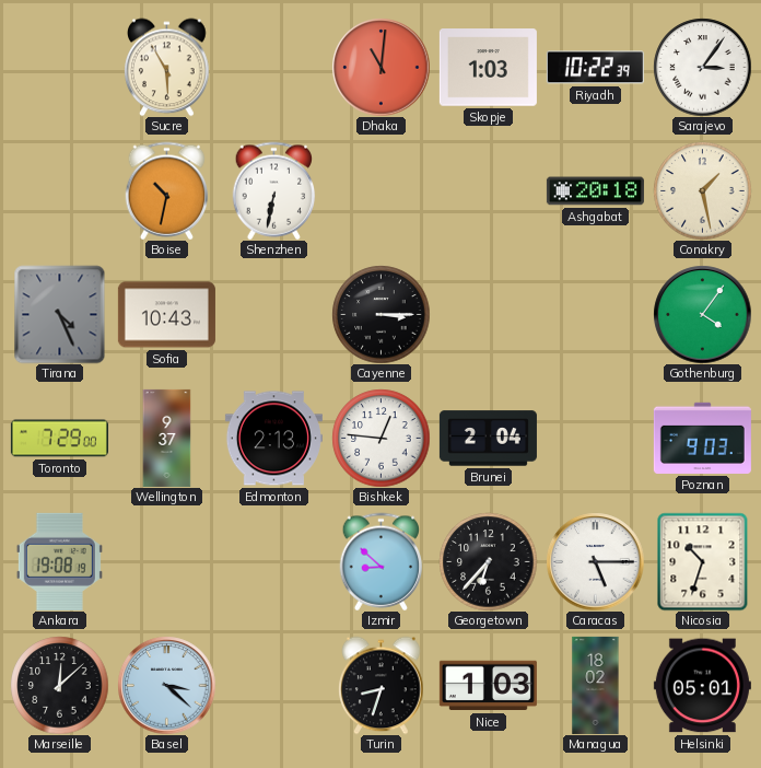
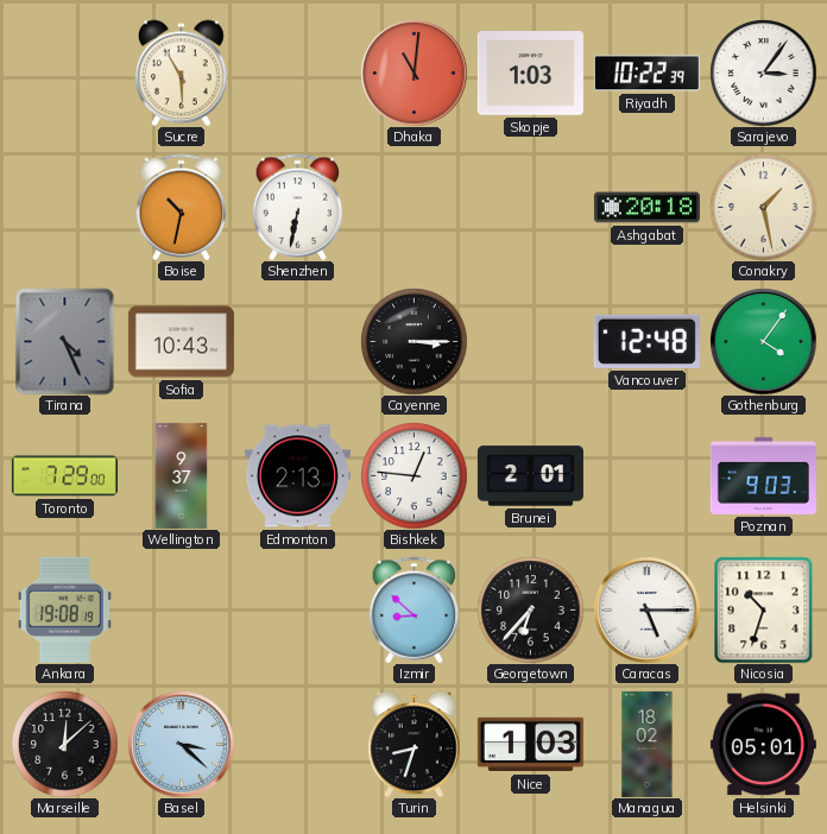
Vancouver: none -> 12:48 (646, 341)
Brunei: 2:04 -> 2:01 (530, 476)
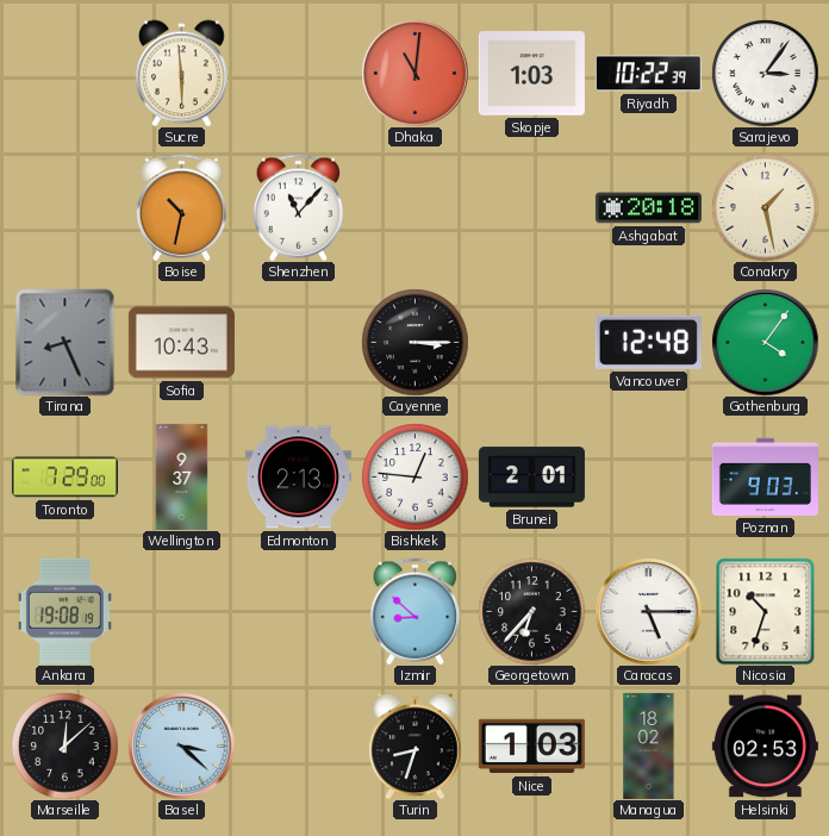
Sucre: 5:55 -> 5:59 (182, 73)
Shenzhen: 6:32 -> 11:07 (299, 207)
Tirana: 4:26 -> 8:26 (66, 342)
Helsinki: 05:01 -> 02:53 (765, 747)
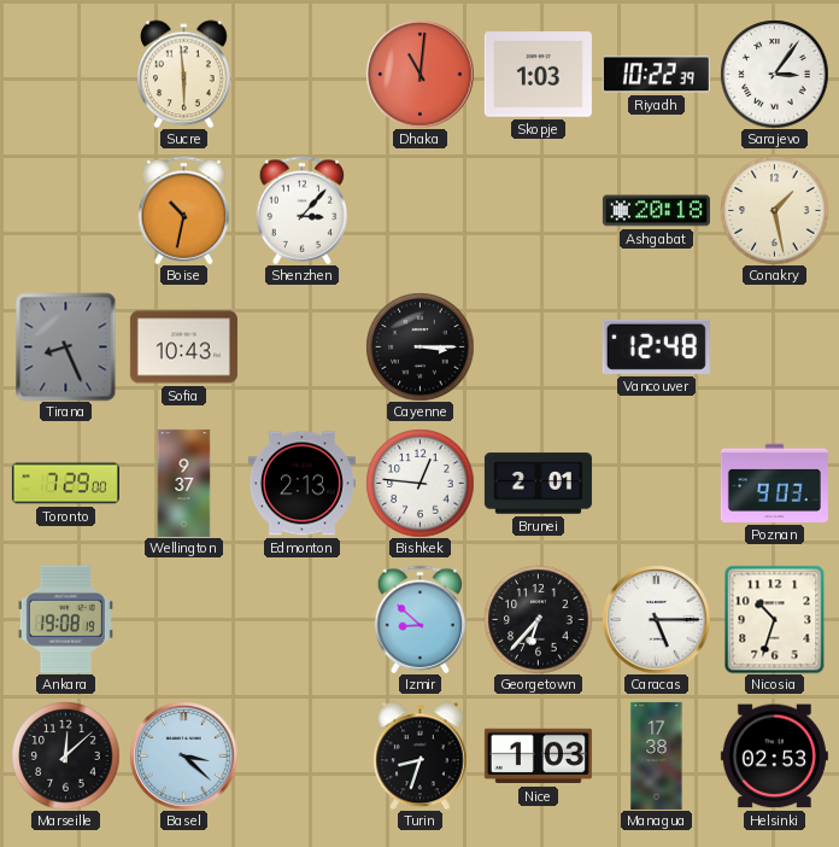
Shenzhen: 11:07 -> 3:07 (303, 210)
Gothenburg: 4:06 -> none (765, 342)
Managua: 18:02 -> 17:38 (657, 755)
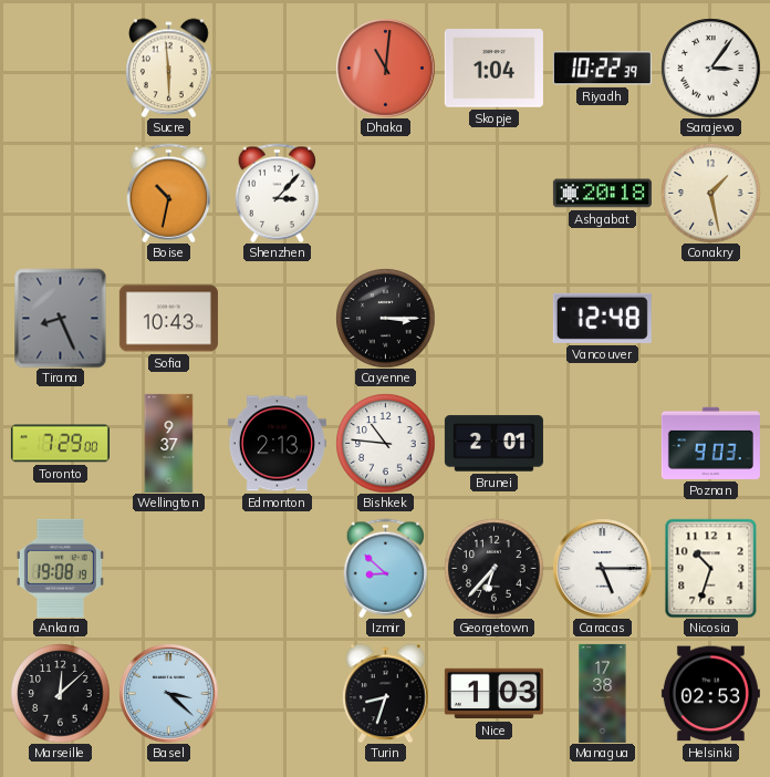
Skopje: 1:03 -> 1:04 (493, 69)
Bishkek: 12:46 -> 10:46 (385, 443)
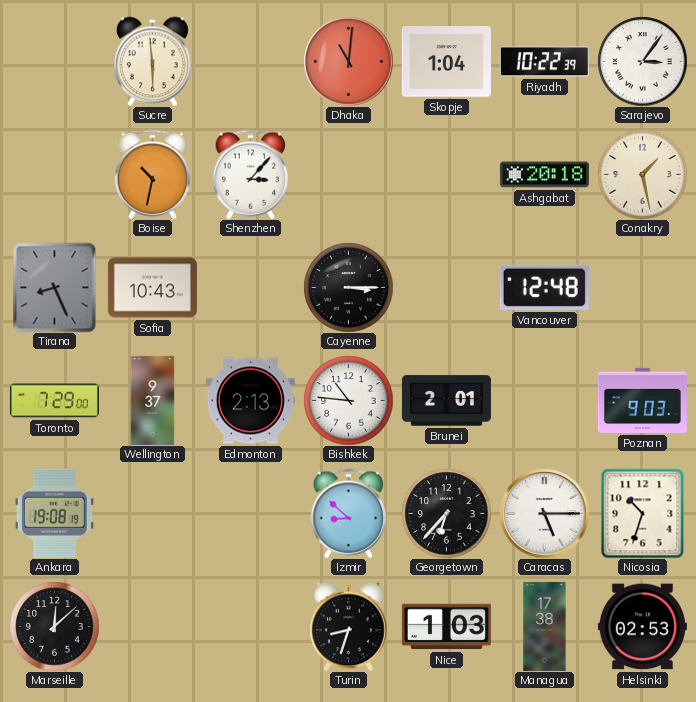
Basel: 3:22 -> none (168, 693)
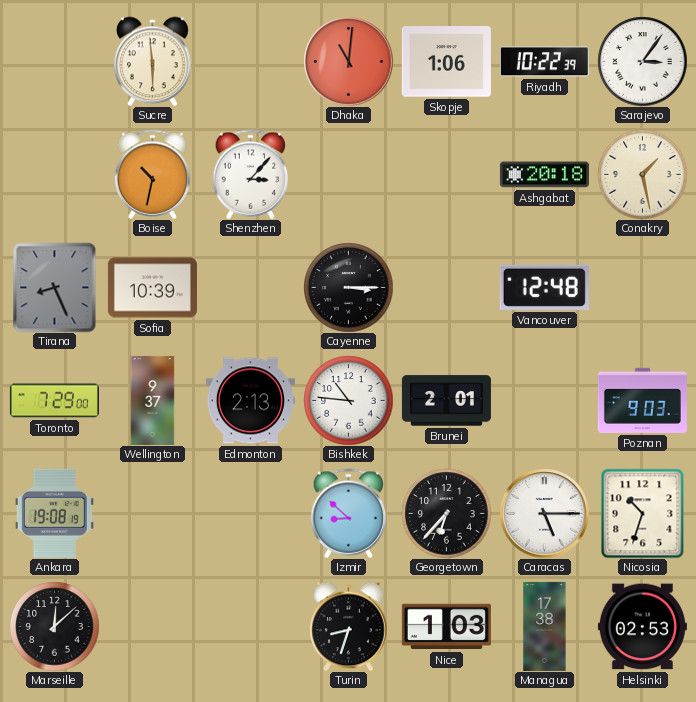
Skopje: 1:04 -> 1:06 (446, 62)
Sofia: 10:43 -> 10:39 (152, 288)
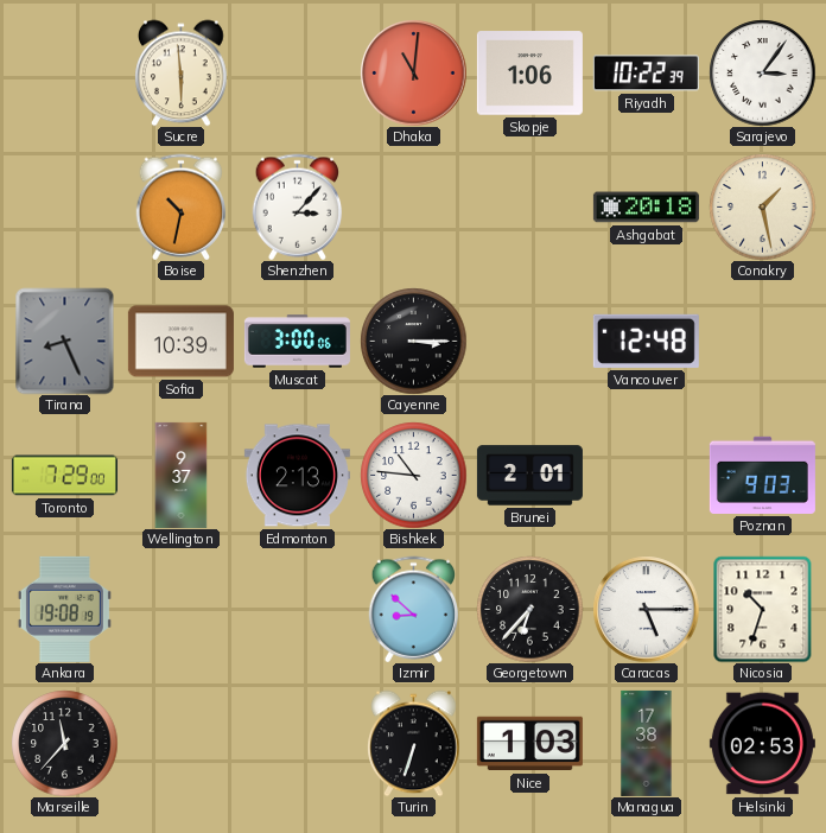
Muscat: none -> 3:00 (297, 342)
Marseille: 12:08 -> 11:37 (64, 743)
Turin: 8:33 -> 6:33 (414, 743)
